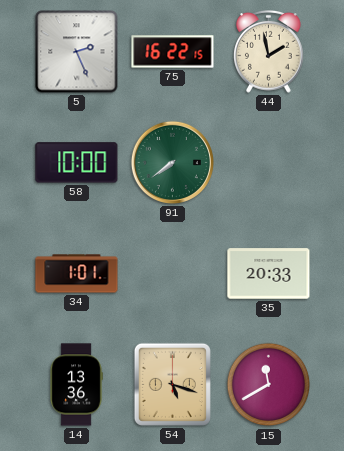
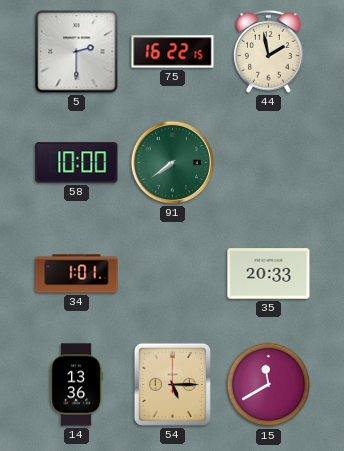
5: 2:26 -> 2:30 (77, 52)
54: 5:18 -> 5:15 (172, 384)
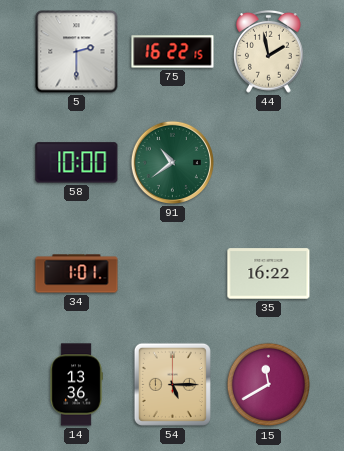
91: 7:39 -> 10:39 (172, 162)
35: 20:33 -> 16:22 (269, 274)
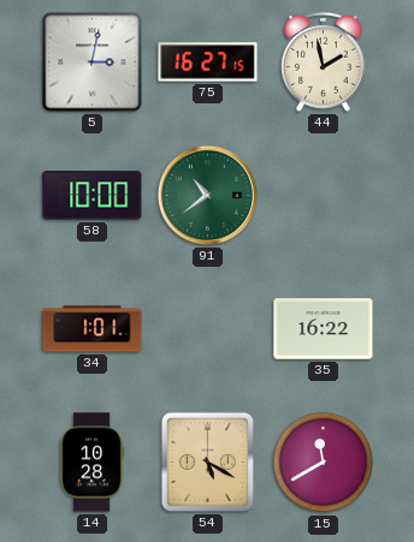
5: 2:30 -> 3:02 (93, 62)
75: 16:22 -> 16:27 (208, 62)
14: 13:36 -> 10:28 (91, 463)
54: 5:15 -> 5:20 (207, 461)
